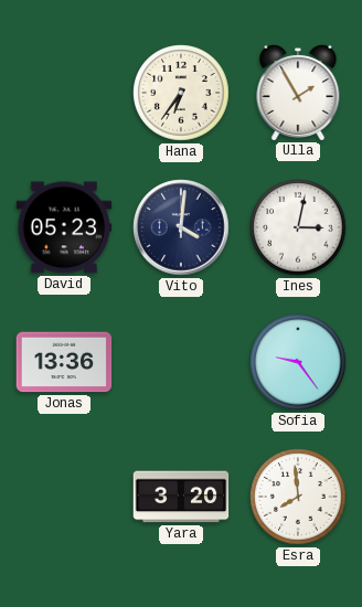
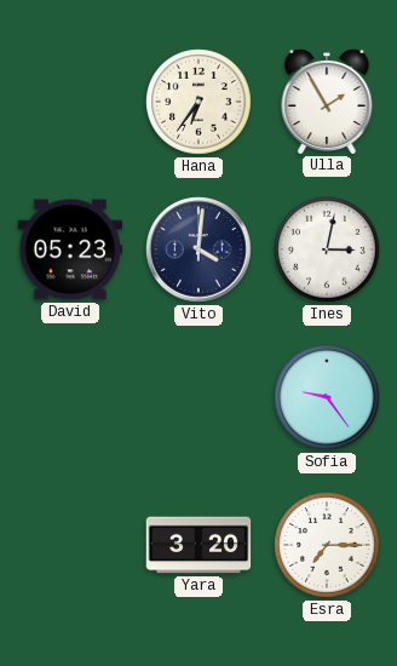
Jonas: 13:36 -> none (64, 362)
Esra: 7:59 -> 7:15 (327, 545)
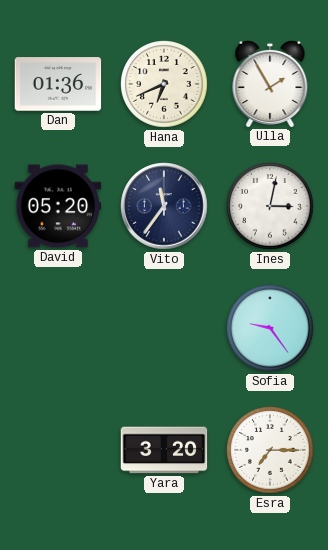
Dan: none -> 01:36 (58, 84)
Hana: 6:36 -> 6:41 (164, 84)
David: 05:23 -> 05:20 (58, 206)
Vito: 4:01 -> 11:36 (164, 206)
